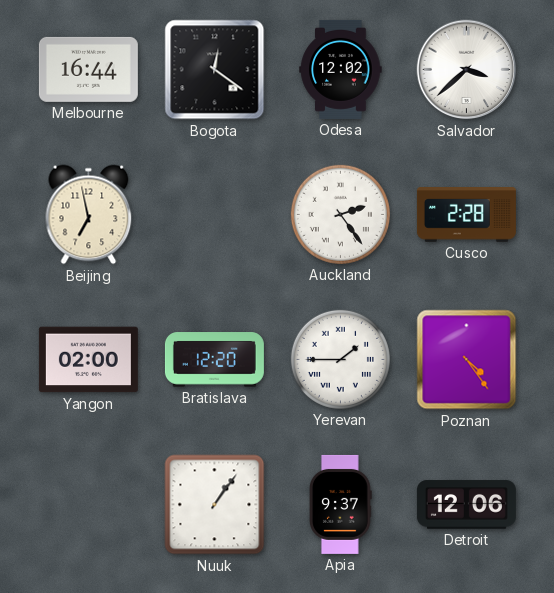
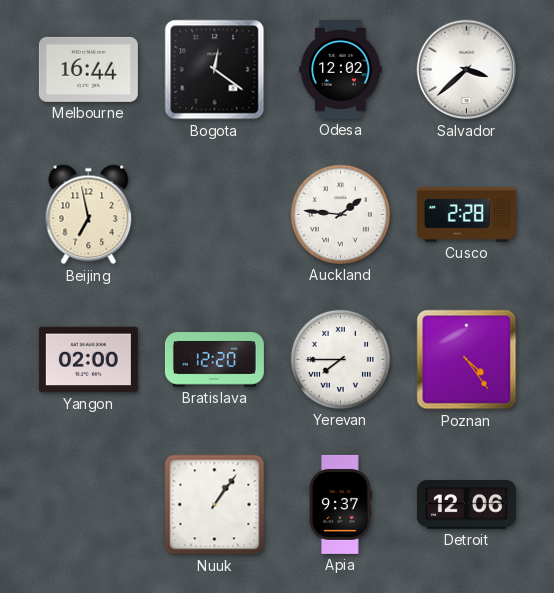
Auckland: 2:24 -> 1:46 (340, 214)
Yerevan: 1:45 -> 7:45 (340, 359)
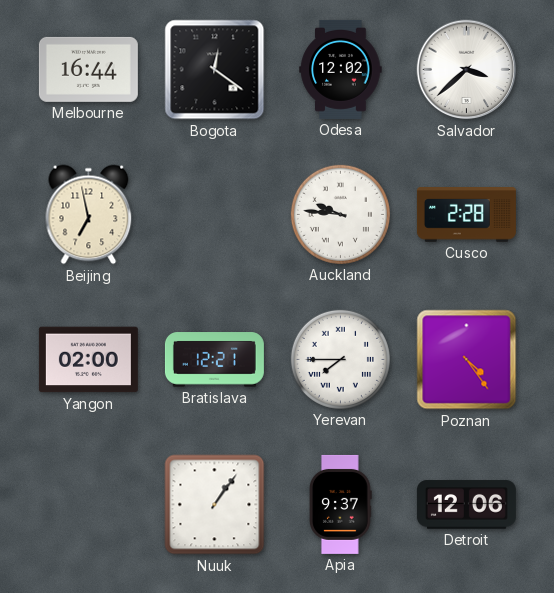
Auckland: 1:46 -> 9:46 (340, 214)
Bratislava: 12:20 -> 12:21 (214, 360)
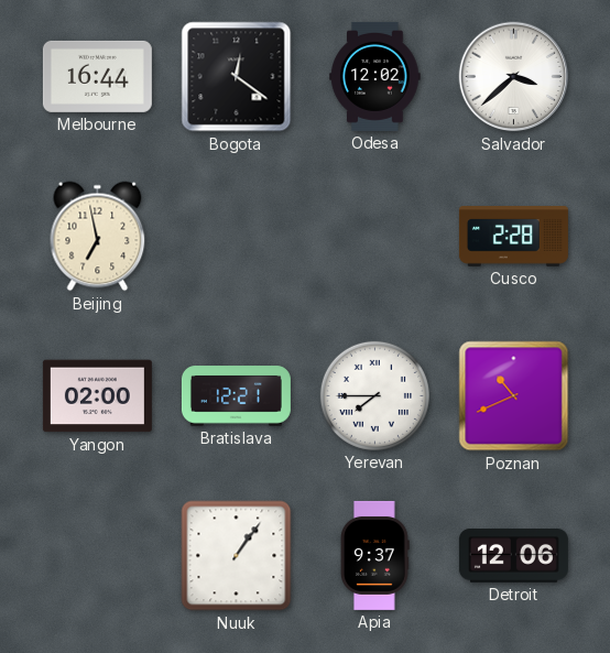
Auckland: 9:46 -> none (340, 214)
Poznan: 4:24 -> 10:41 (514, 396)
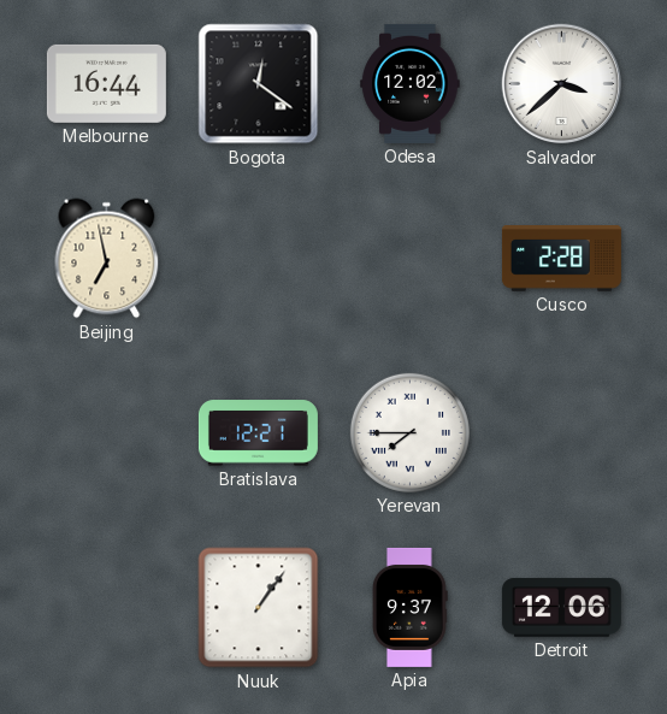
Yangon: 02:00 -> none (97, 396)
Poznan: 10:41 -> none (514, 396)
